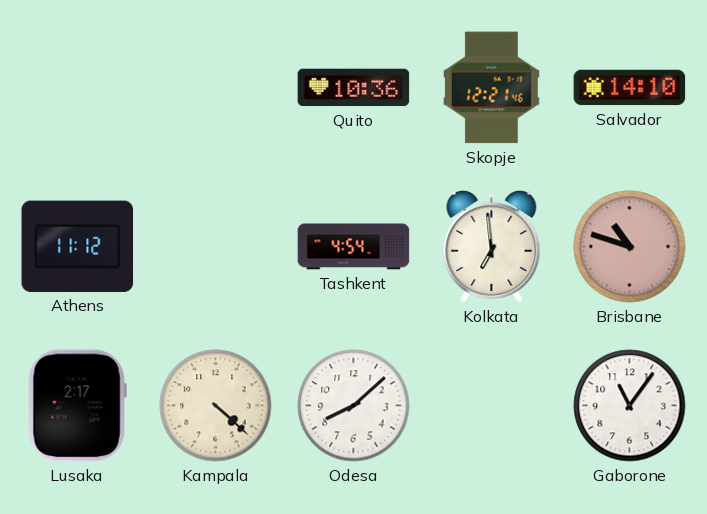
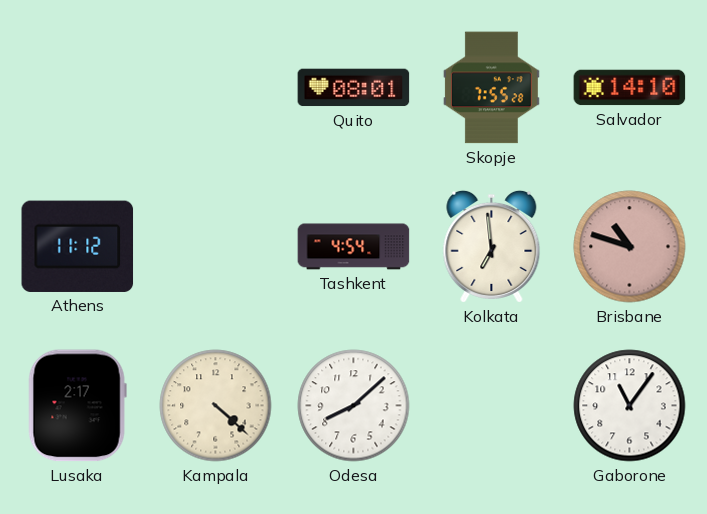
Quito: 10:36 -> 08:01 (354, 88)
Skopje: 12:21 -> 7:55 (491, 88)
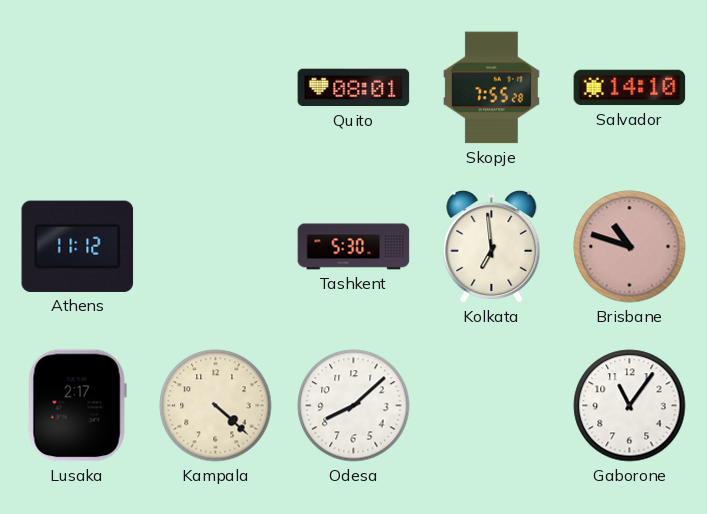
Tashkent: 4:54 -> 5:30 (354, 247)
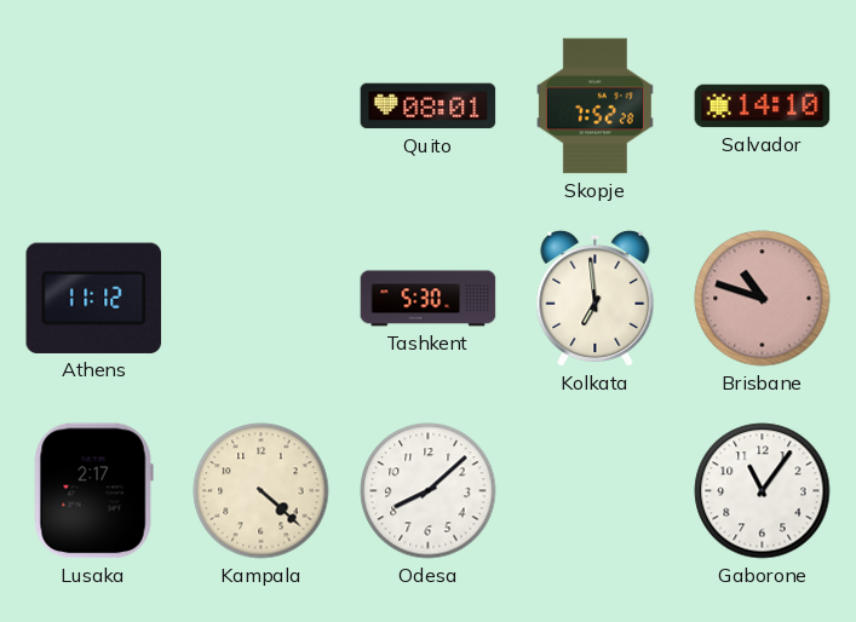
Skopje: 7:55 -> 7:52 (594, 106)
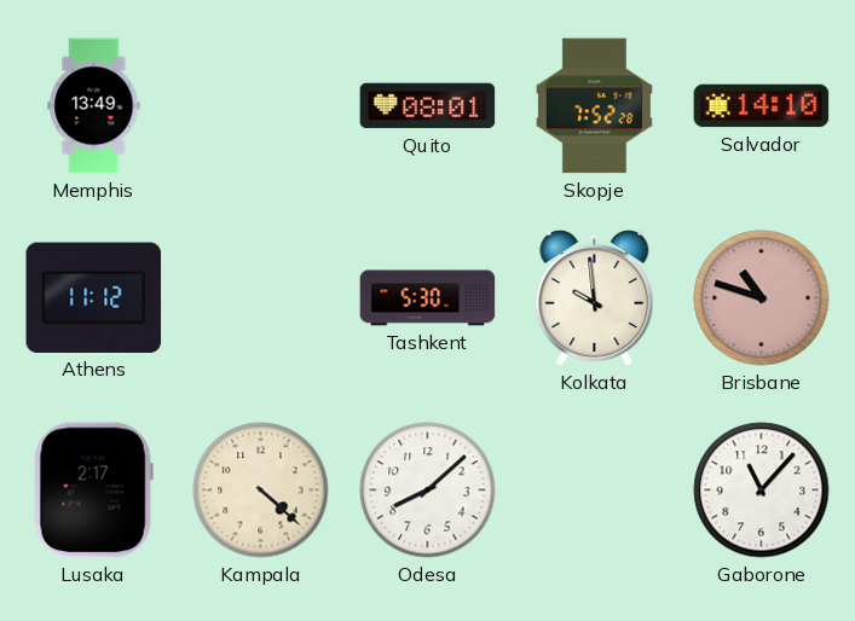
Memphis: none -> 13:49 (94, 106)
Kolkata: 6:59 -> 9:59 (595, 297)
Gaborone: 11:06 -> 11:07 (762, 491)
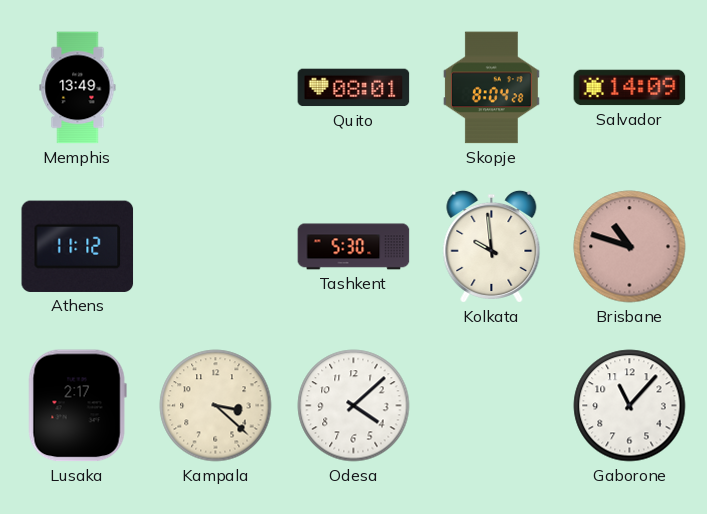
Skopje: 7:52 -> 8:04 (491, 88)
Salvador: 14:10 -> 14:09 (630, 88)
Kampala: 4:22 -> 3:22 (216, 406)
Odesa: 8:08 -> 4:08 (354, 406)
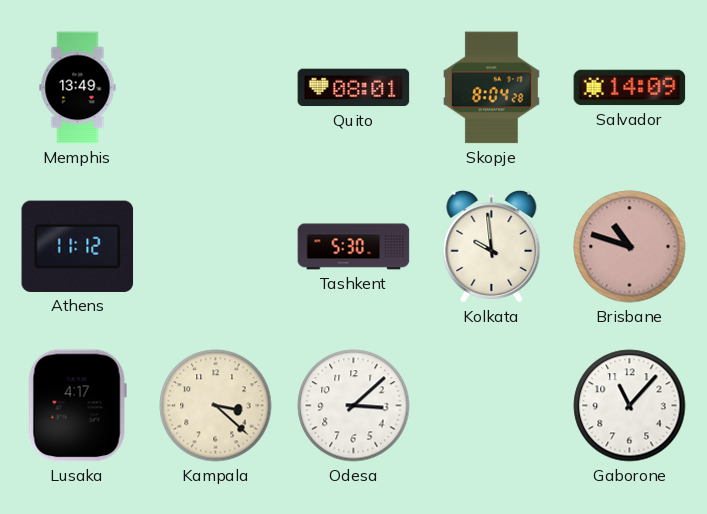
Lusaka: 2:17 -> 4:17 (77, 406)
Odesa: 4:08 -> 3:08 (354, 406)
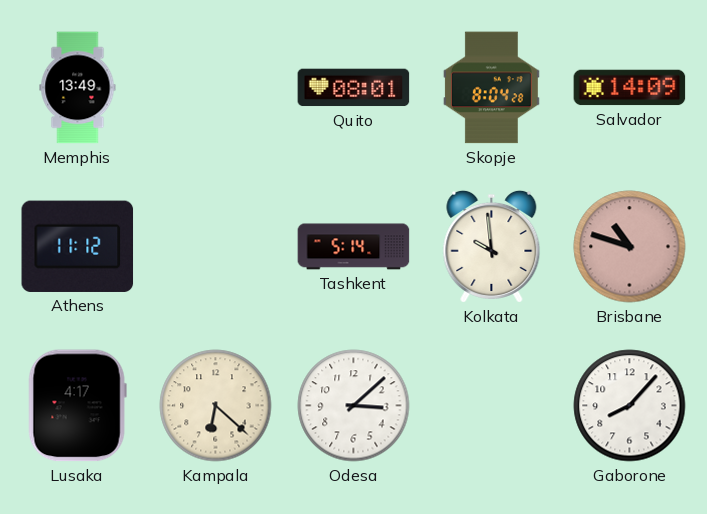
Tashkent: 5:30 -> 5:14 (354, 247)
Kampala: 3:22 -> 6:22 (216, 406)
Gaborone: 11:07 -> 8:07 (630, 406)
